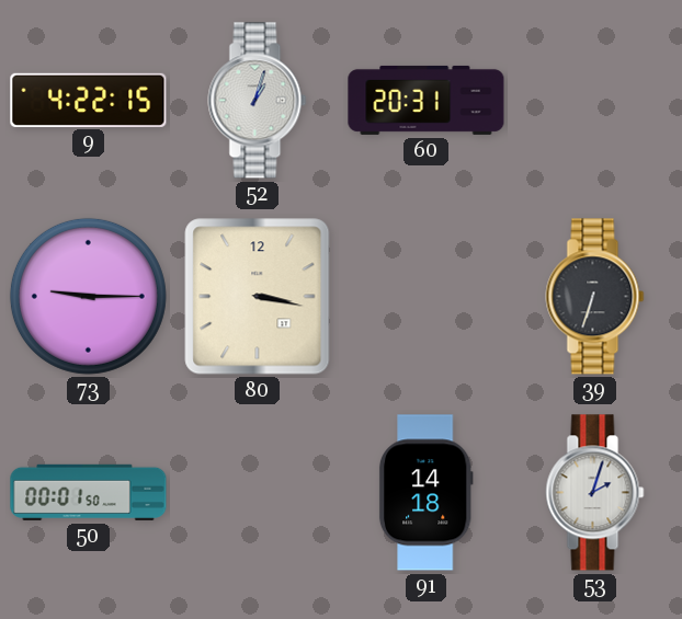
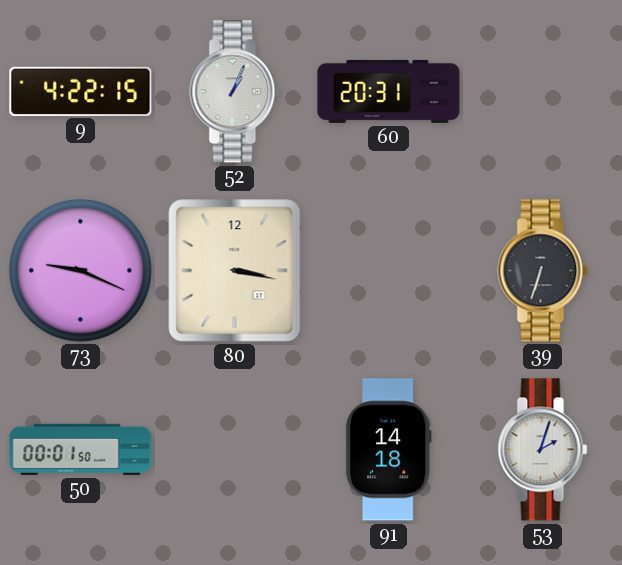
52: 1:03 -> 1:04 (235, 92)
73: 9:15 -> 9:19 (80, 270)
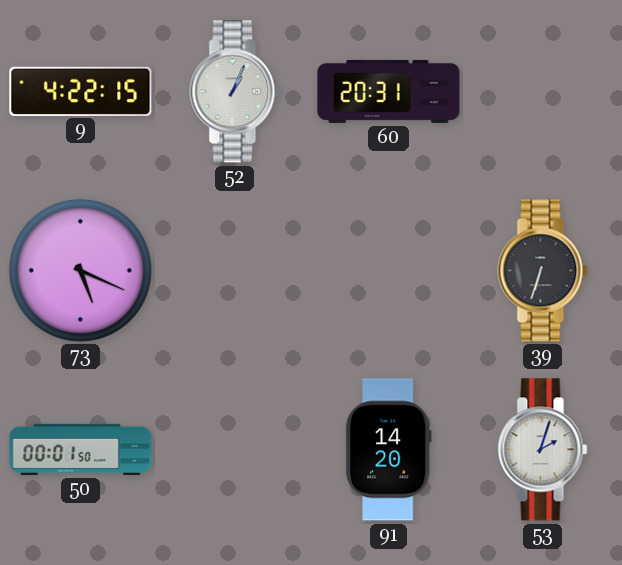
73: 9:19 -> 5:19 (80, 270)
80: 3:17 -> none (235, 271)
91: 14:18 -> 14:20 (388, 450)
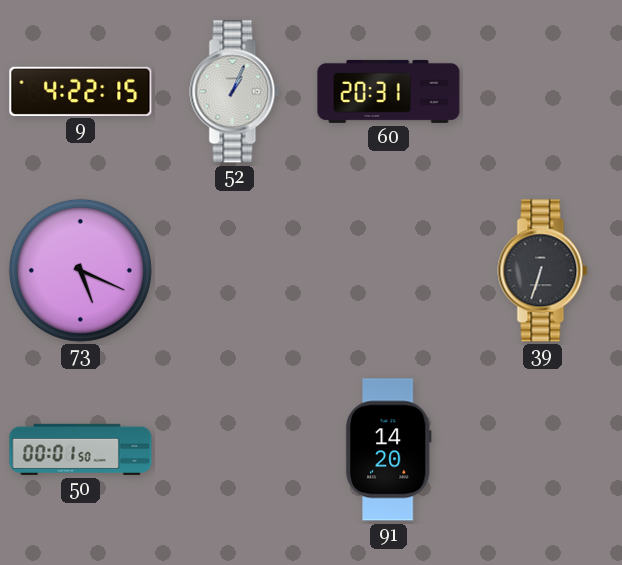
53: 2:03 -> none (543, 450)
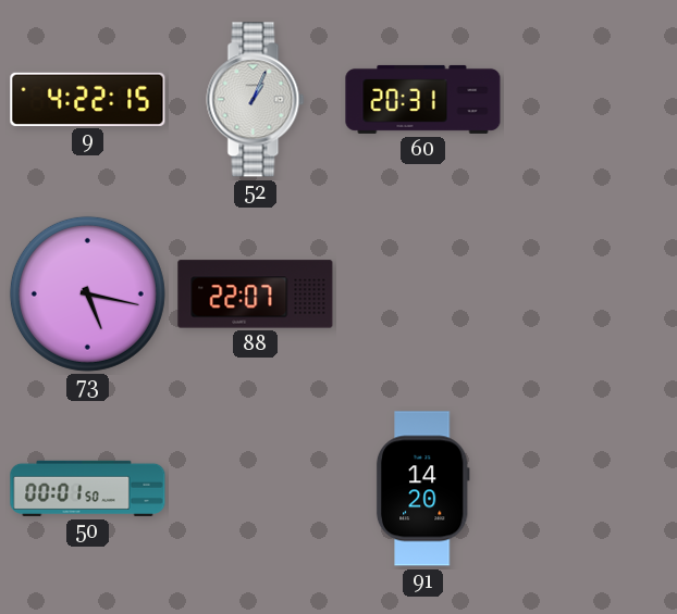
73: 5:19 -> 5:17 (87, 293)
88: none -> 22:07 (256, 295)
39: 6:33 -> none (543, 271)
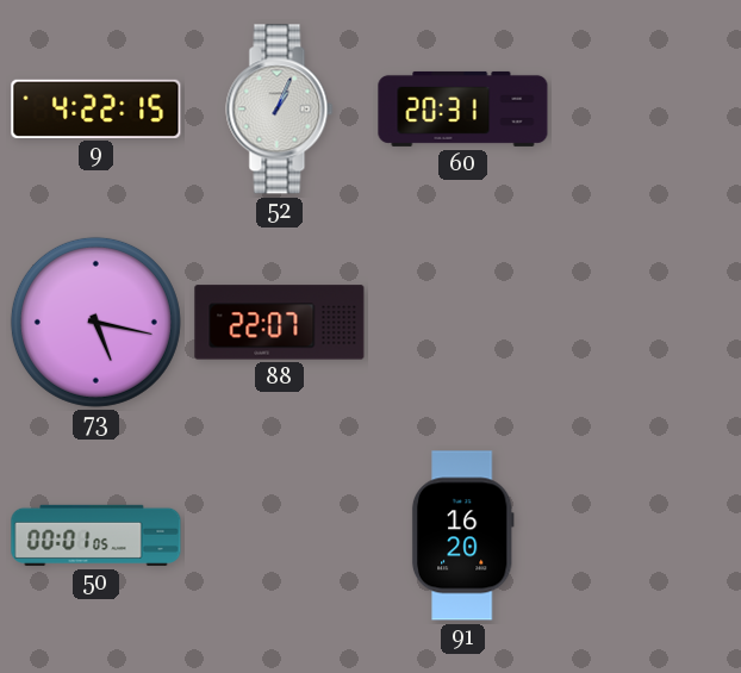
50: 00:01:50 -> 00:01:05 (96, 535)
91: 14:20 -> 16:20 (462, 536)
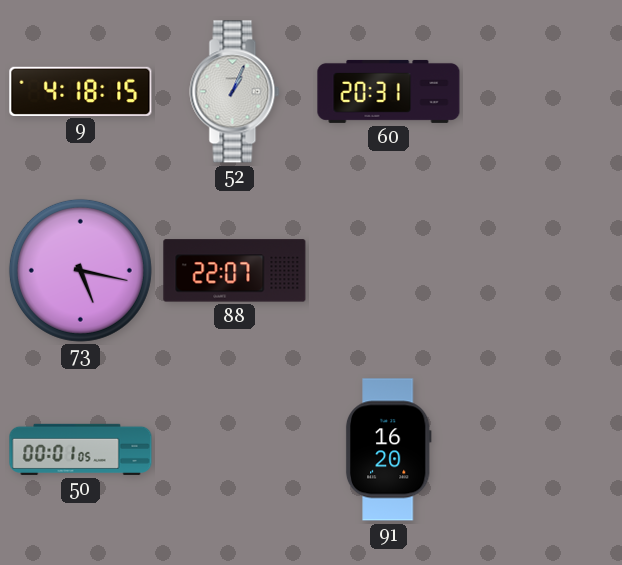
9: 4:22 -> 4:18 (81, 91)
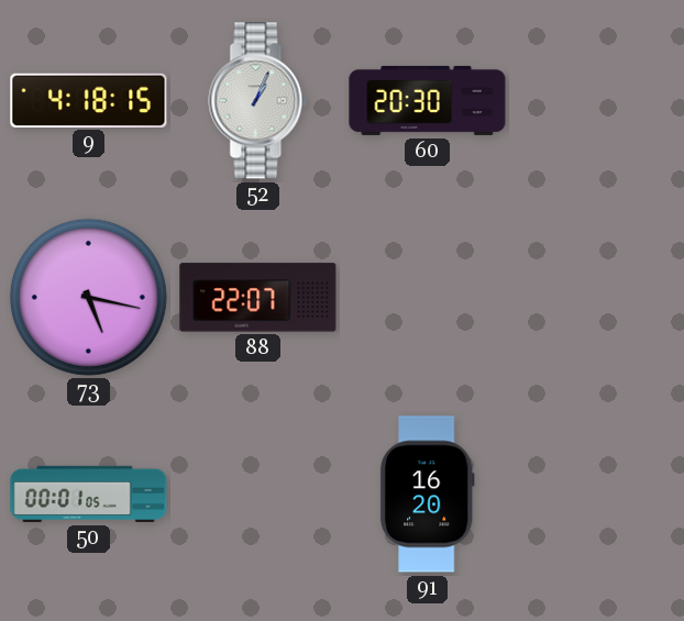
60: 20:31 -> 20:30 (428, 100)
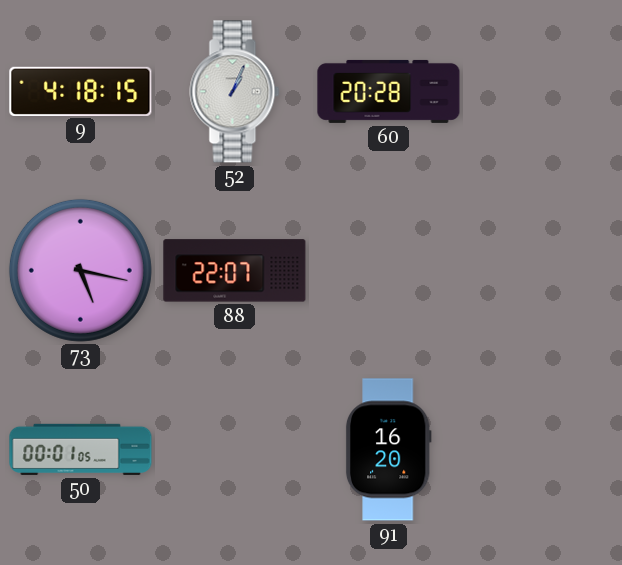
60: 20:30 -> 20:28 (389, 91)
